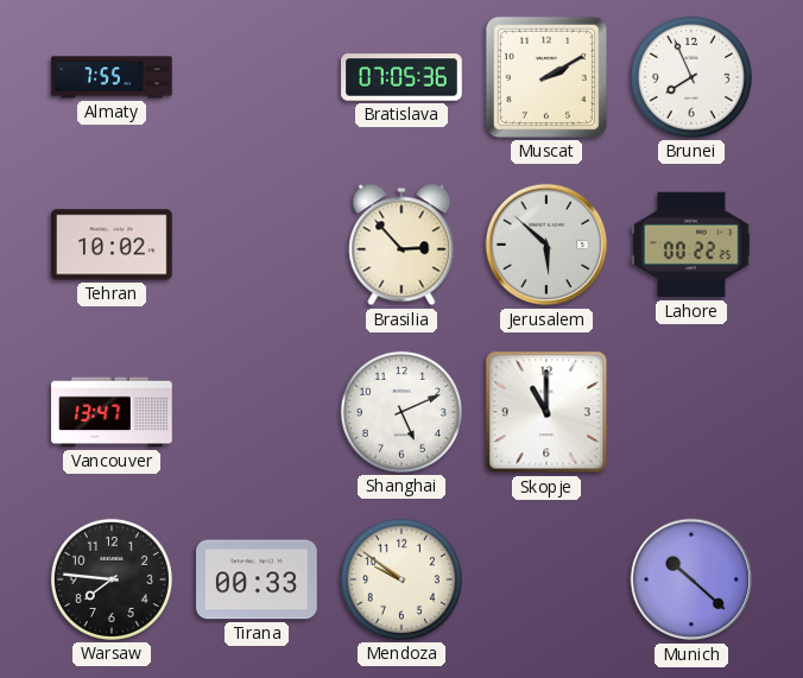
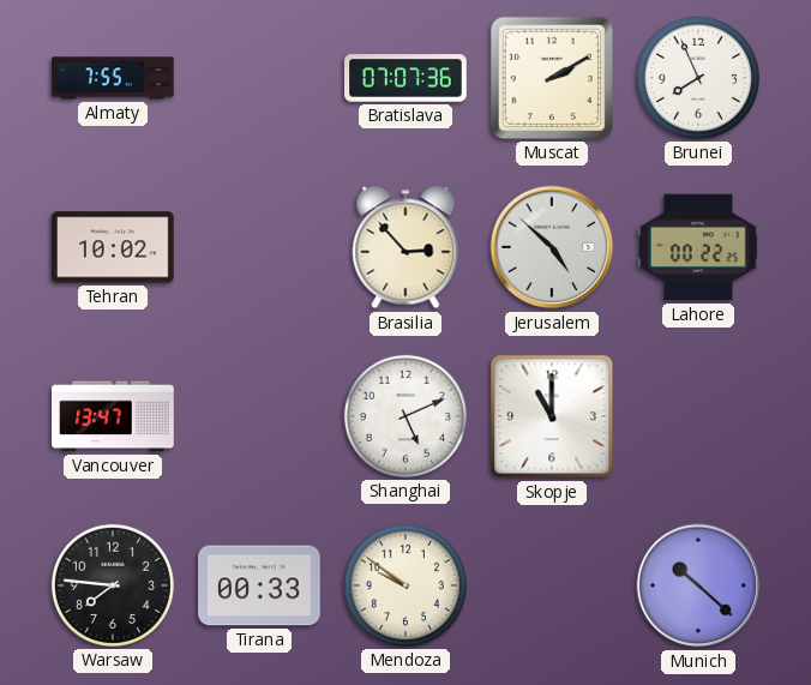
Bratislava: 07:05 -> 07:07 (405, 78)
Jerusalem: 5:52 -> 4:52 (552, 247)
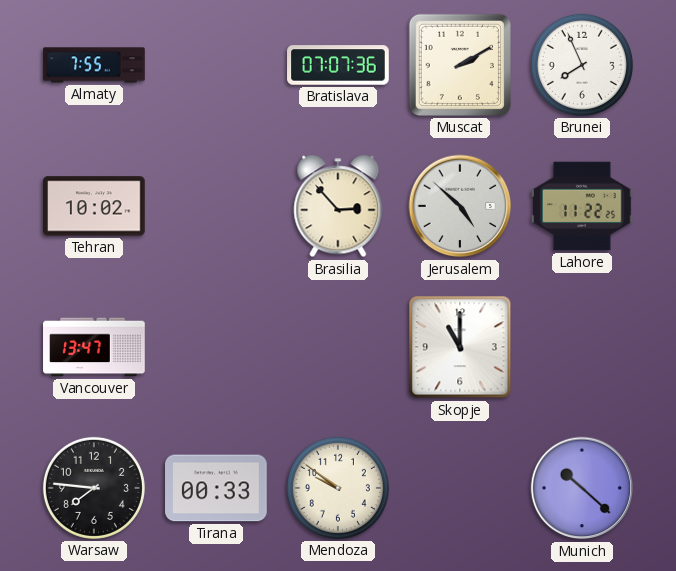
Lahore: 00:22 -> 11:22 (583, 206)
Shanghai: 5:11 -> none (405, 416)
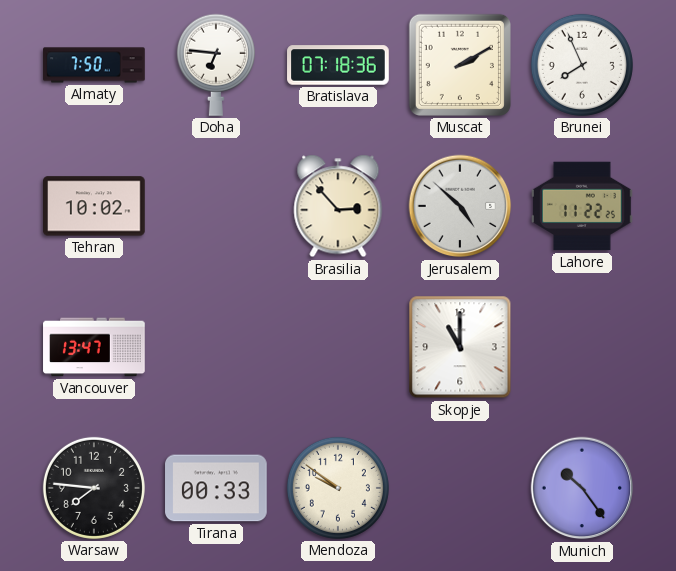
Almaty: 7:55 -> 7:50 (94, 65)
Doha: none -> 6:46 (216, 65)
Bratislava: 07:07 -> 07:18 (338, 65)
Munich: 10:22 -> 10:24 (582, 488)
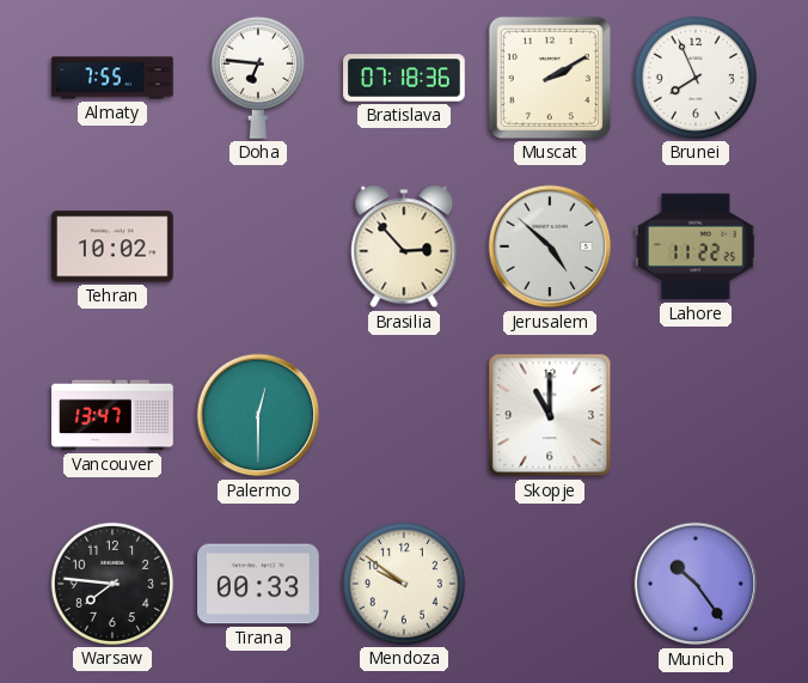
Almaty: 7:50 -> 7:55 (112, 78)
Palermo: none -> 12:30 (258, 415)
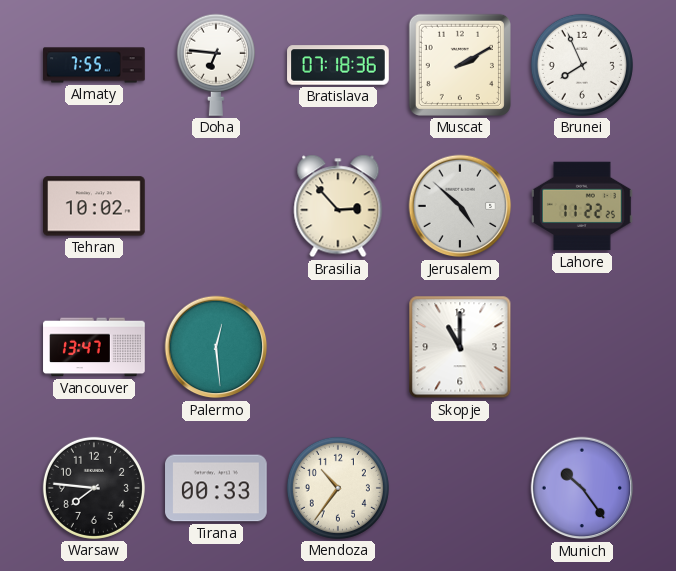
Palermo: 12:30 -> 12:29 (216, 347)
Mendoza: 9:51 -> 10:36 (338, 488)
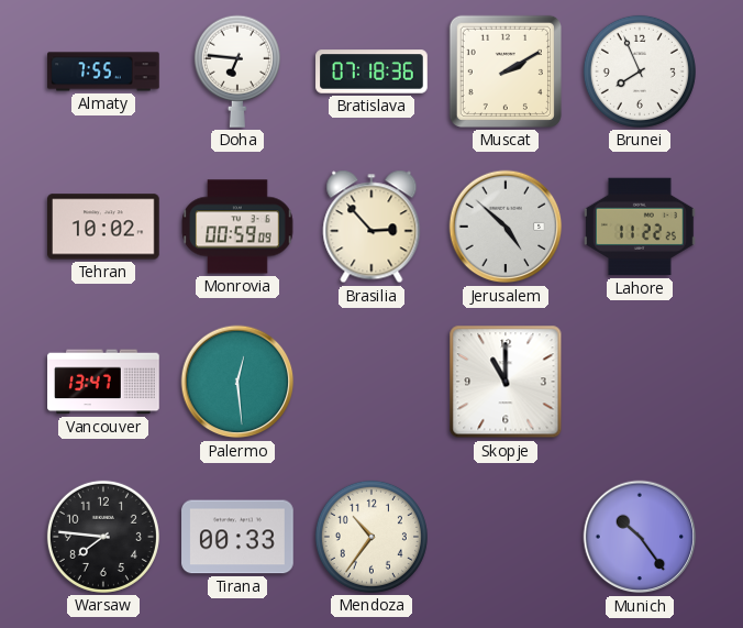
Monrovia: none -> 00:59 (237, 227)
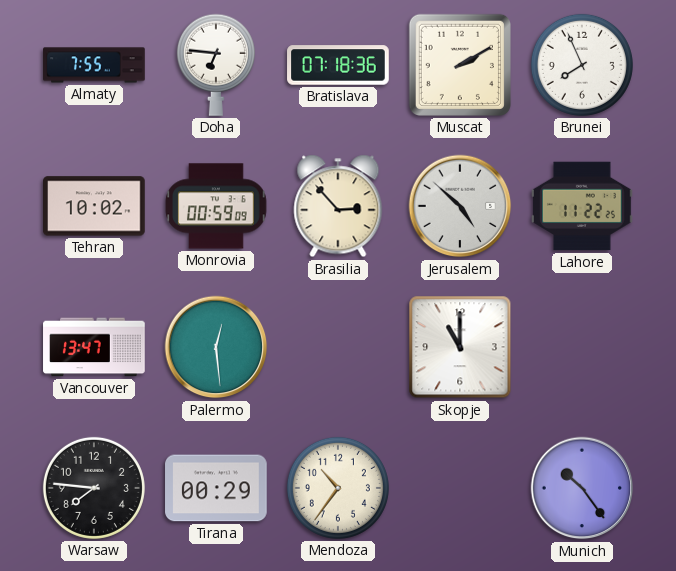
Tirana: 00:33 -> 00:29 (216, 488)
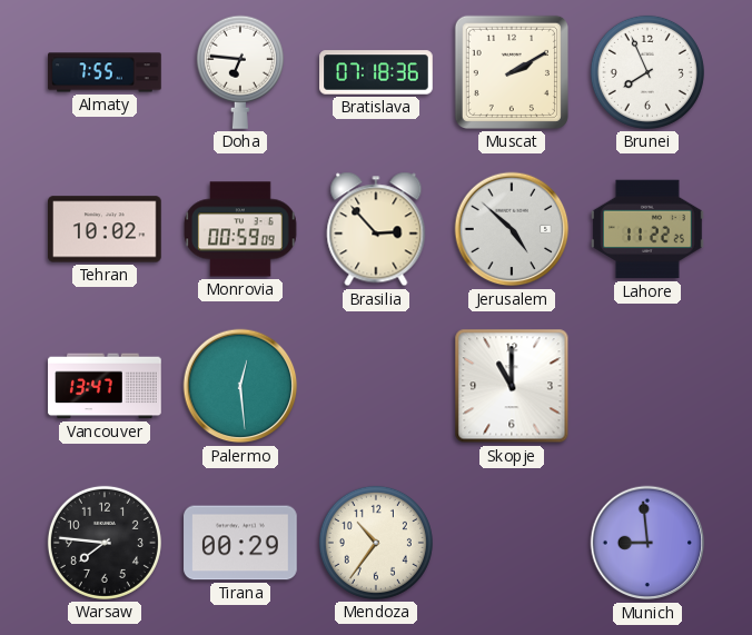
Munich: 10:24 -> 8:59 (647, 543)
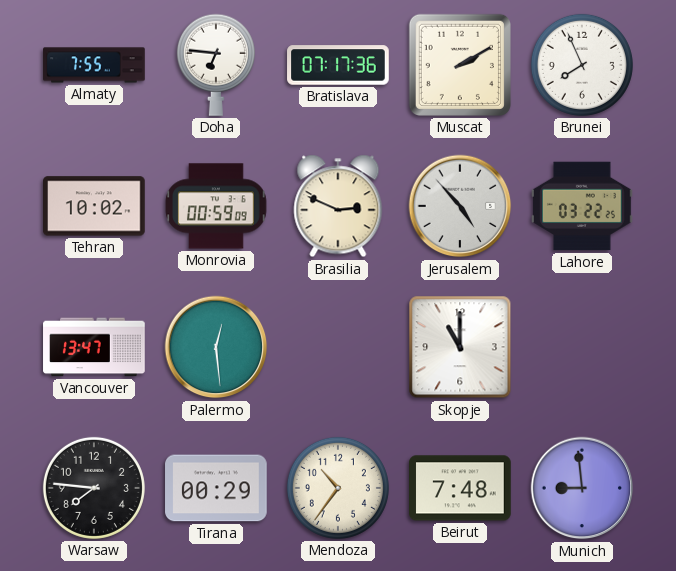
Bratislava: 07:18 -> 07:17 (338, 65)
Brasilia: 2:53 -> 2:49 (338, 206)
Jerusalem: 4:52 -> 4:53 (460, 206)
Lahore: 11:22 -> 03:22 (583, 206)
Beirut: none -> 7:48 (461, 488)
